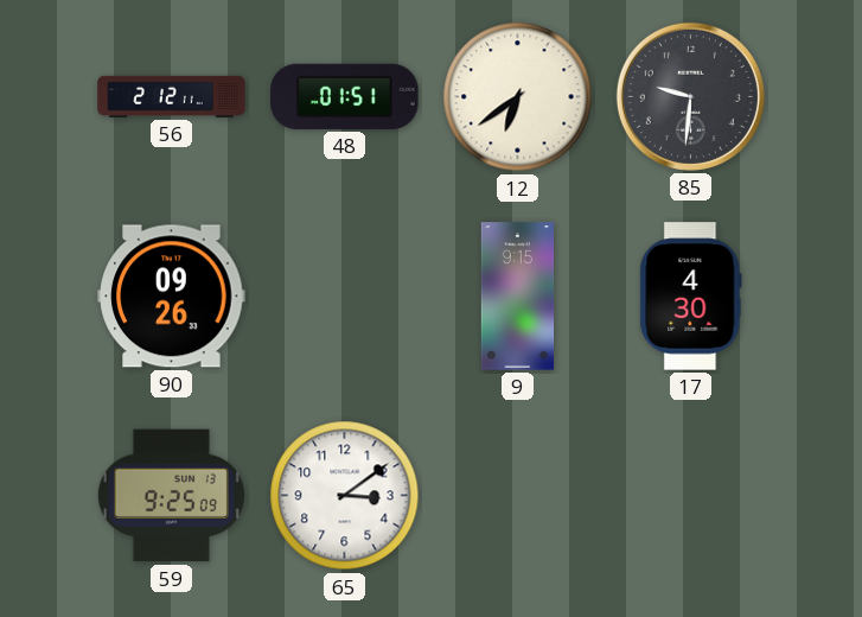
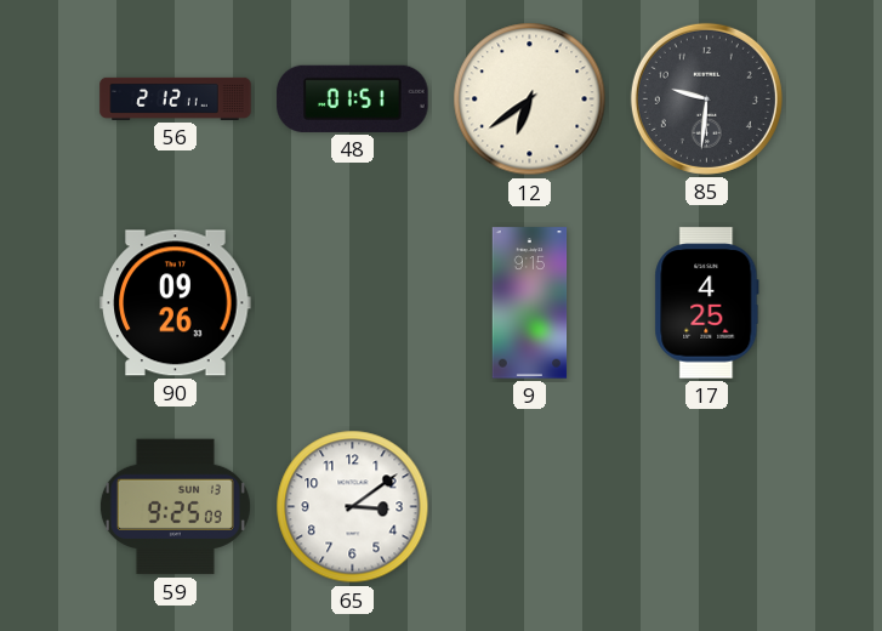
17: 4:30 -> 4:25 (707, 303)
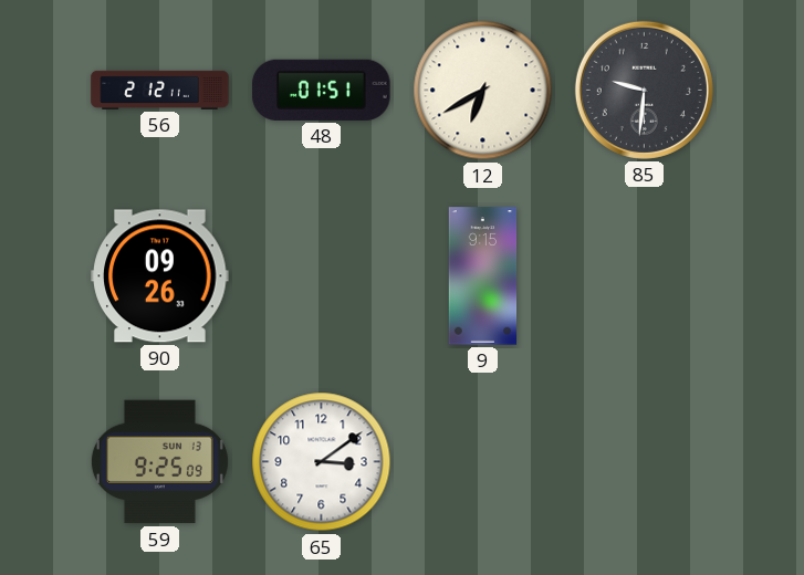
12: 6:39 -> 6:40 (483, 91)
17: 4:25 -> none (707, 303)
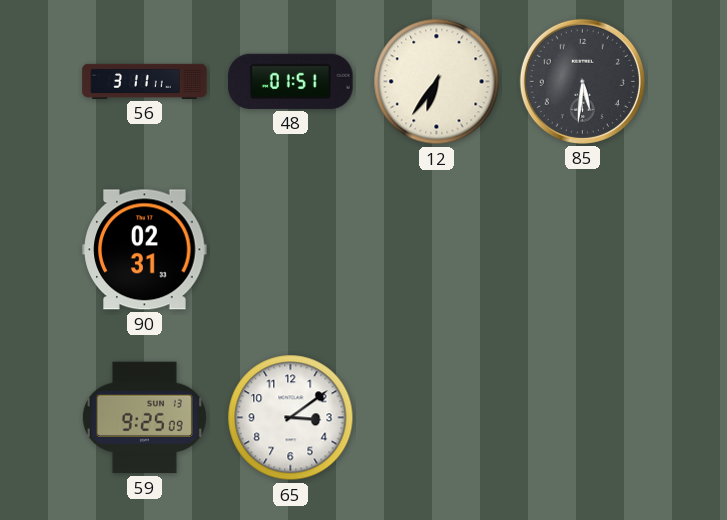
56: 2:12 -> 3:11 (145, 81)
12: 6:40 -> 6:36 (437, 82)
85: 9:31 -> 5:31 (582, 81)
90: 09:26 -> 02:31 (145, 250)
9: 9:15 -> none (483, 276)
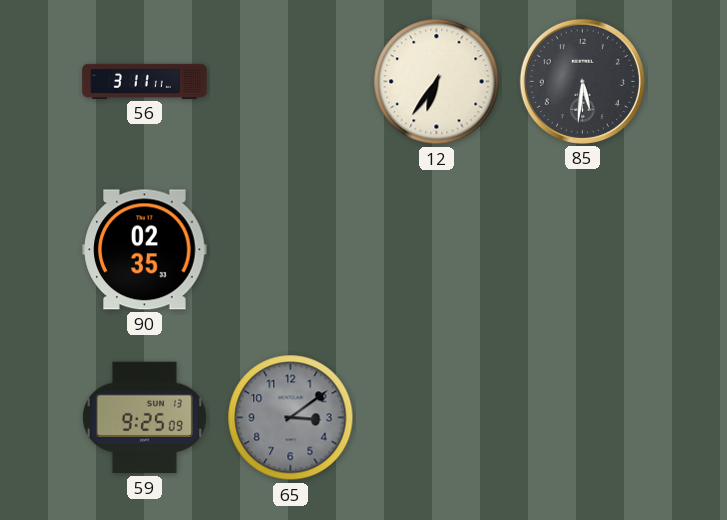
48: 01:51 -> none (291, 81)
90: 02:31 -> 02:35 (145, 250)
65 dial: white -> grey (291, 418)
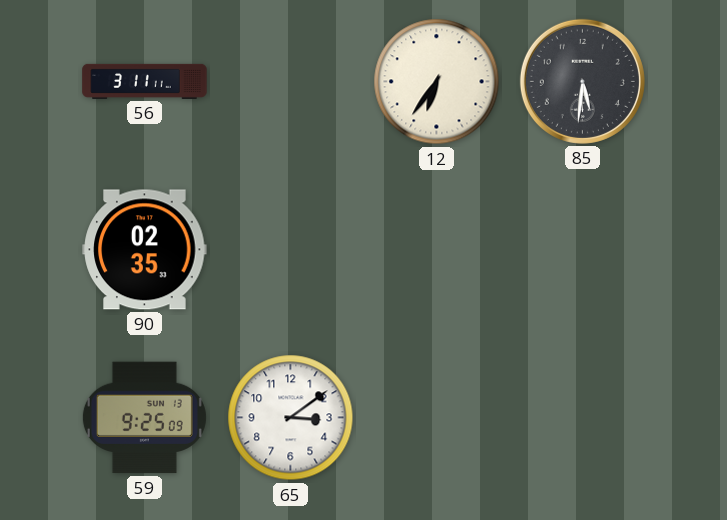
65 dial: grey -> white (291, 418)
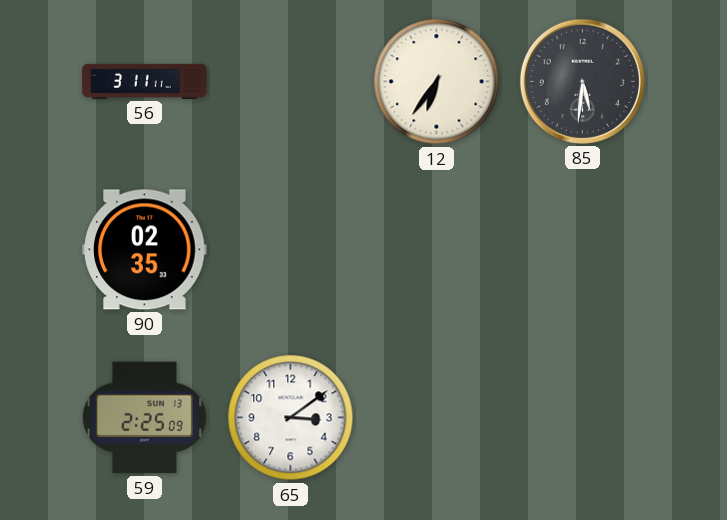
59: 9:25 -> 2:25 (144, 418)
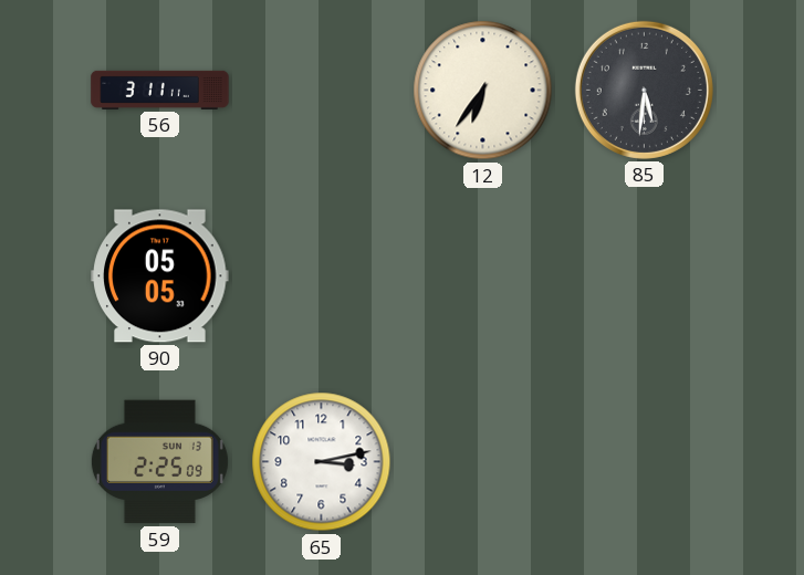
90: 02:35 -> 05:05 (160, 276)
65: 3:09 -> 3:13 (322, 462)
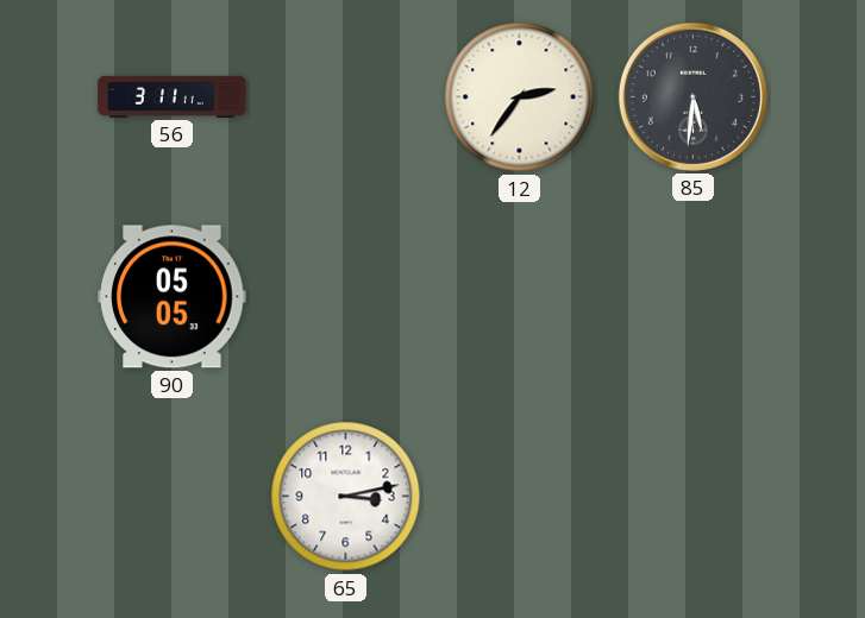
12: 6:36 -> 2:36 (520, 97)
59: 2:25 -> none (159, 462)
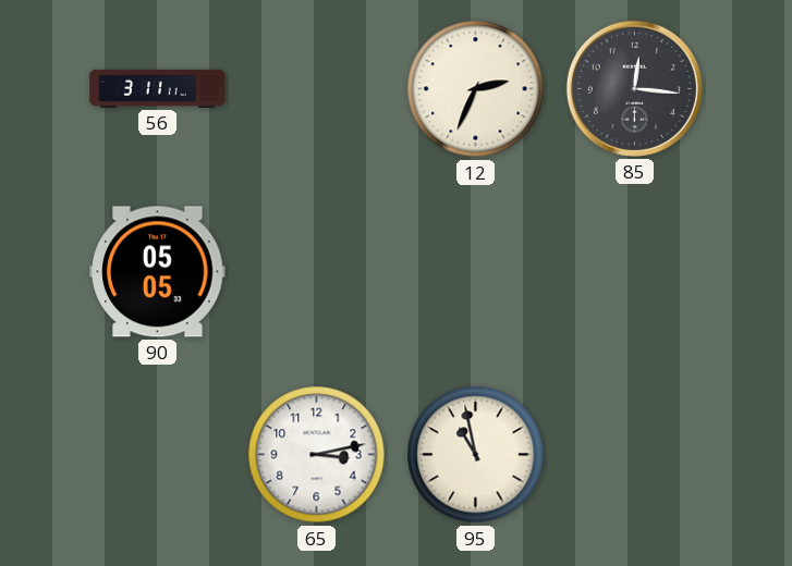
12: 2:36 -> 2:34 (476, 89)
85: 5:31 -> 12:16 (634, 88)
95: none -> 10:58 (476, 455)
